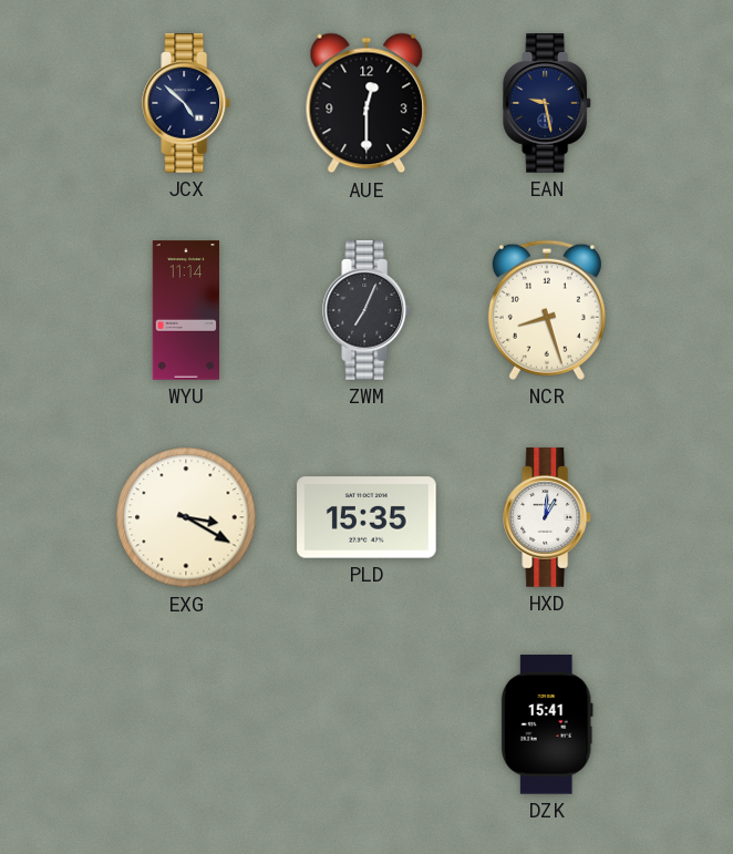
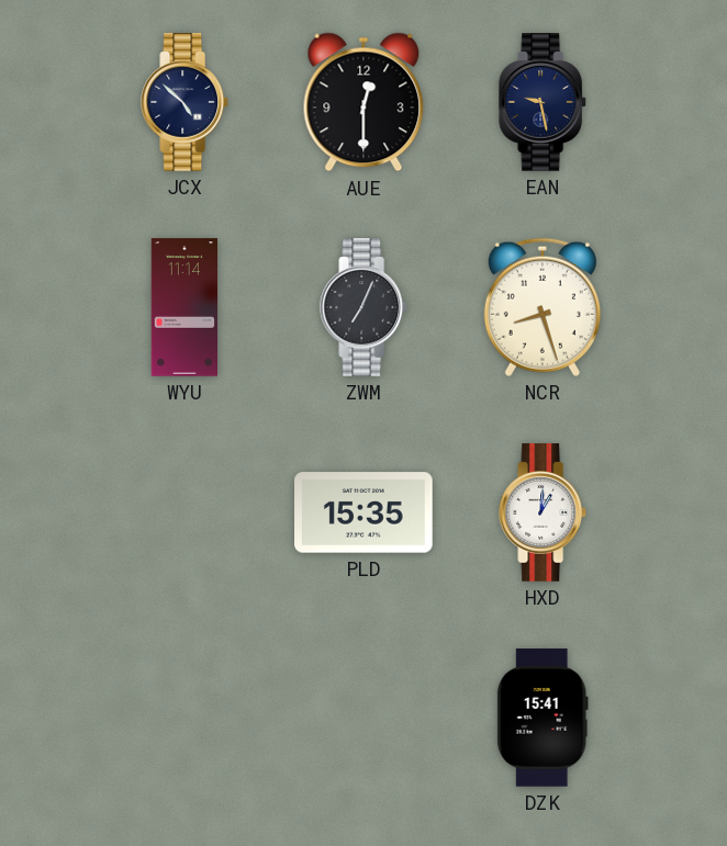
EXG: 3:20 -> none (186, 517)
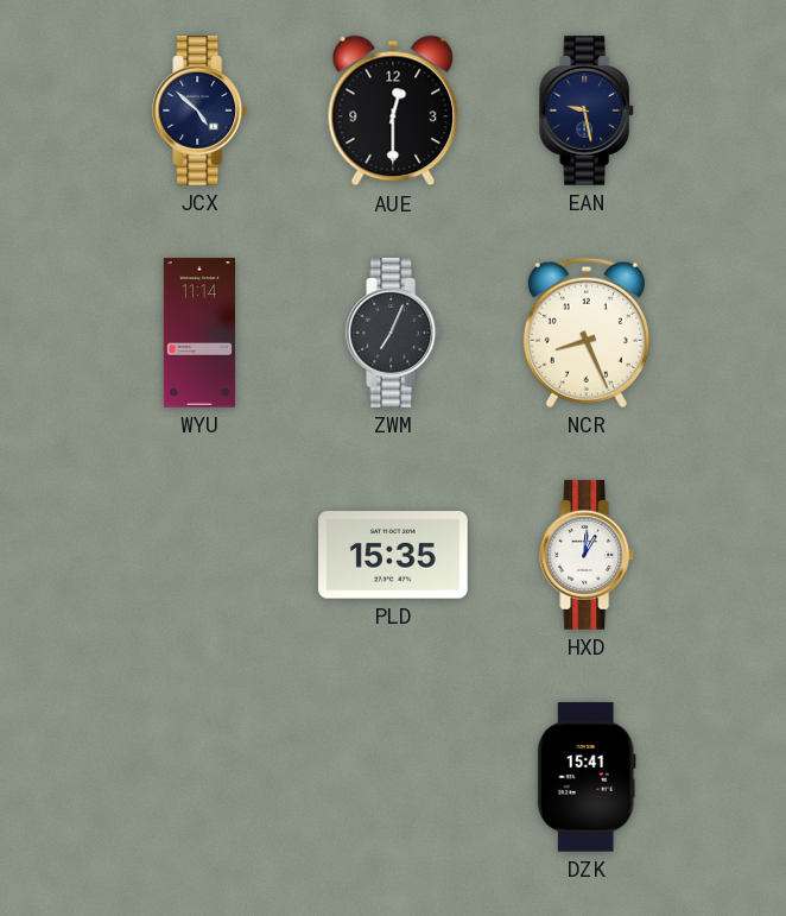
NCR: 8:27 -> 8:26 (587, 333)
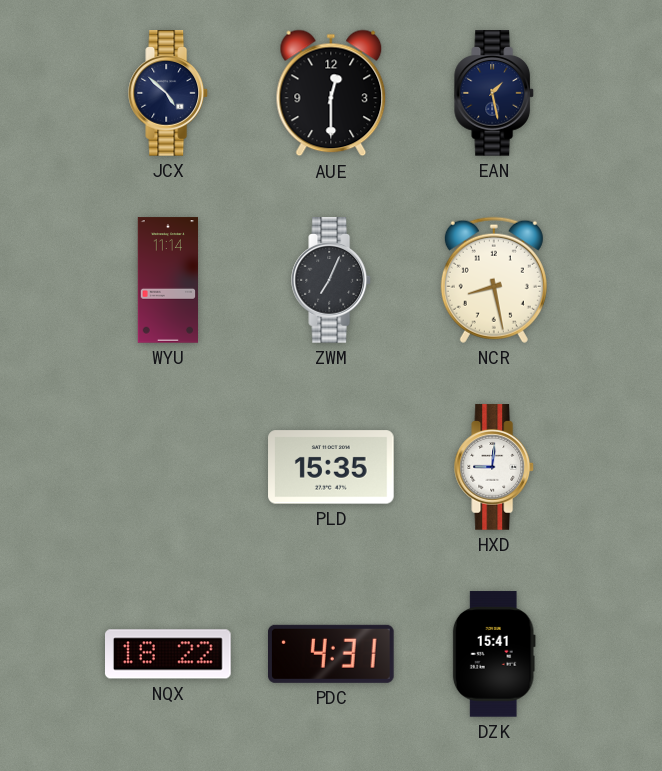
EAN: 9:28 -> 1:28 (495, 93)
NCR: 8:26 -> 8:28 (494, 280)
HXD: 1:01 -> 9:01 (495, 467)
NQX: none -> 18:22 (168, 654)
PDC: none -> 4:31 (332, 654)
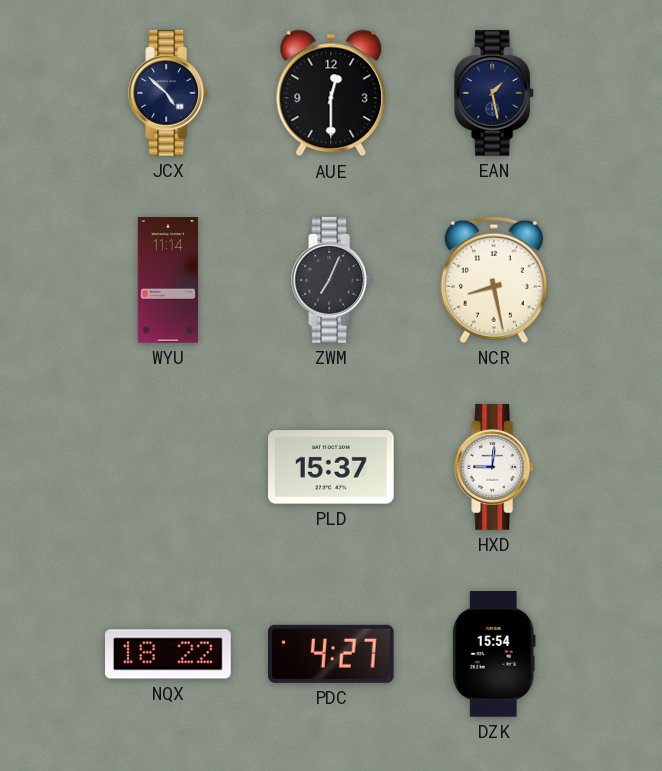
PLD: 15:35 -> 15:37 (331, 467)
PDC: 4:31 -> 4:27 (332, 654)
DZK: 15:41 -> 15:54 (494, 654)
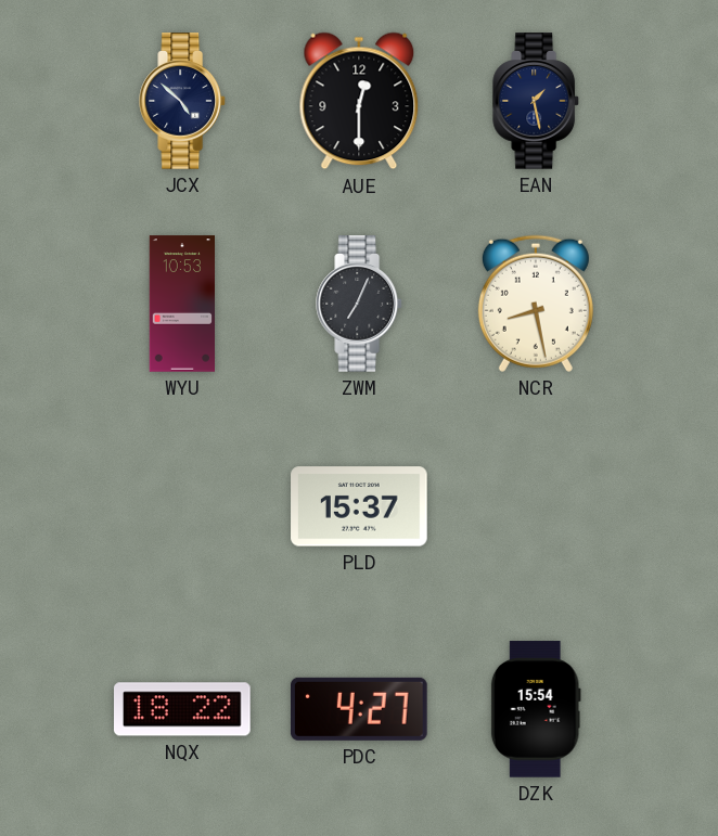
WYU: 11:14 -> 10:53 (181, 304)
HXD: 9:01 -> none (495, 467)
